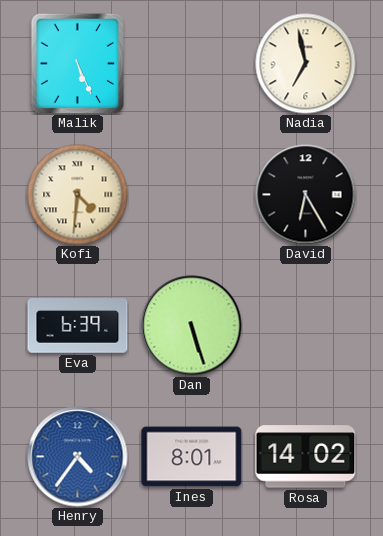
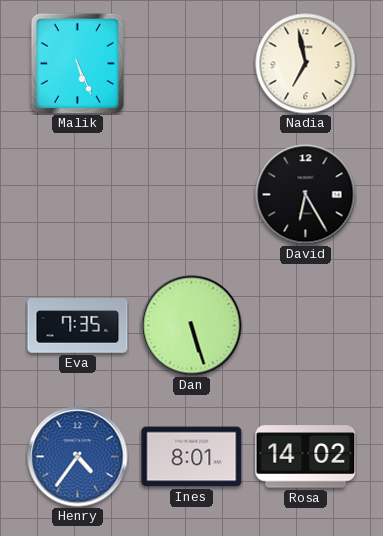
Kofi: 4:31 -> none (78, 195)
Eva: 6:39 -> 7:35 (78, 326)
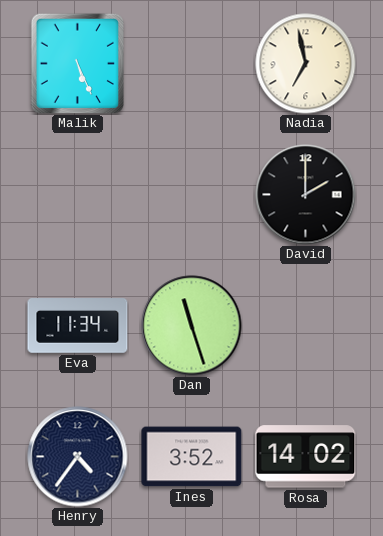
David: 6:25 -> 2:00 (306, 195)
Eva: 7:35 -> 11:34 (78, 326)
Dan: 5:27 -> 11:27 (192, 326)
Henry dial: blue -> navy (78, 457)
Ines: 8:01 -> 3:52 (192, 457)
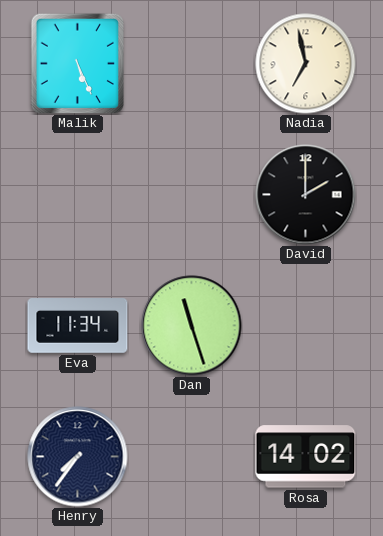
Henry: 4:36 -> 7:36 (78, 457)
Ines: 3:52 -> none (192, 457)
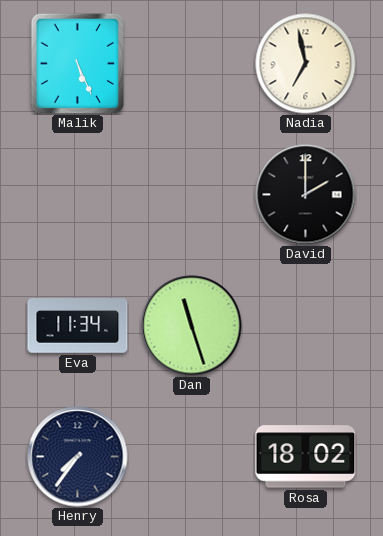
Rosa: 14:02 -> 18:02 (306, 457)
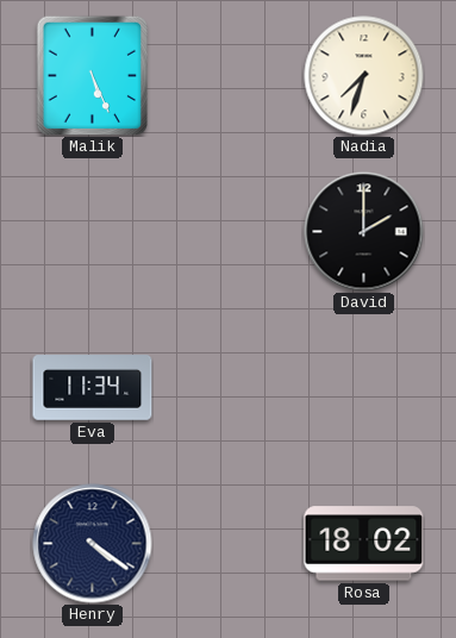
Nadia: 6:58 -> 7:33 (364, 76)
Dan: 11:27 -> none (192, 326)
Henry: 7:36 -> 4:21 (93, 544)
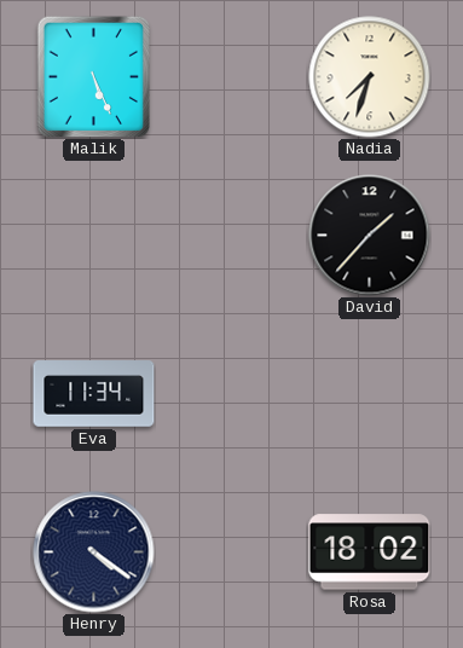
David: 2:00 -> 1:37 (370, 236)
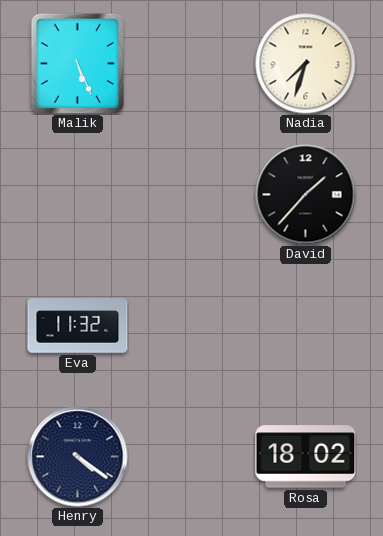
Eva: 11:34 -> 11:32 (78, 326)
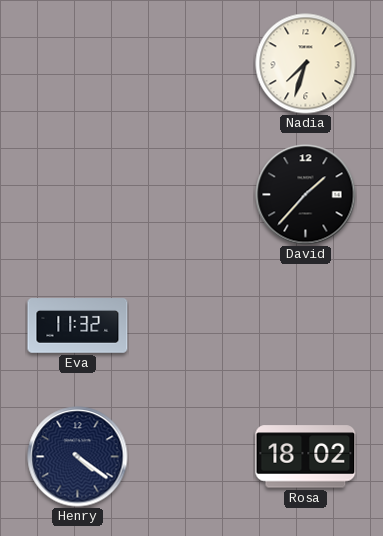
Malik: 5:26 -> none (77, 63)
